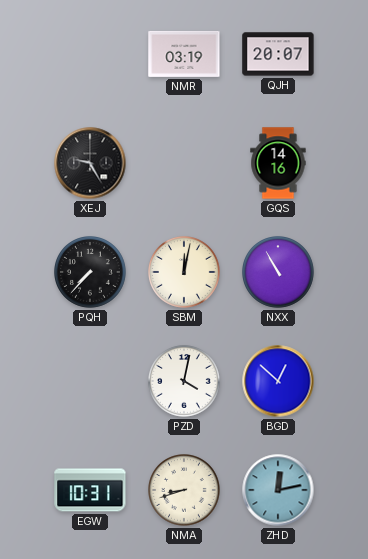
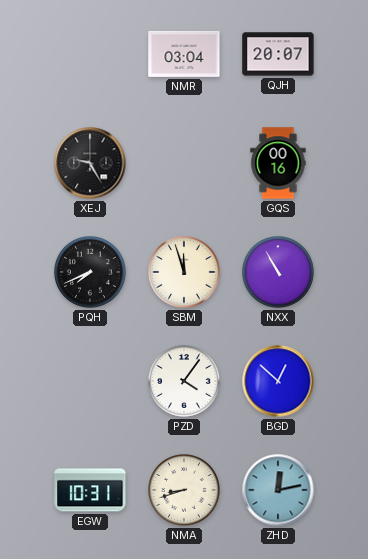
NMR: 03:19 -> 03:04 (184, 54)
GQS: 14:16 -> 00:16 (278, 163)
PQH: 7:37 -> 7:41 (91, 273)
SBM: 12:02 -> 11:57 (185, 273)
PZD: 4:02 -> 4:06 (185, 382)
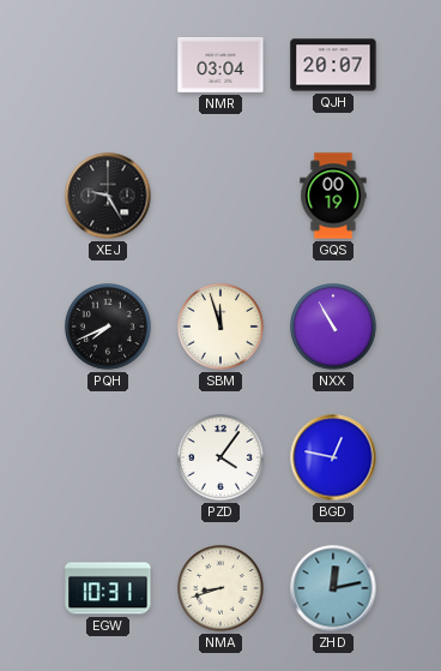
GQS: 00:16 -> 00:19 (333, 196)
BGD: 12:52 -> 12:47 (333, 457)
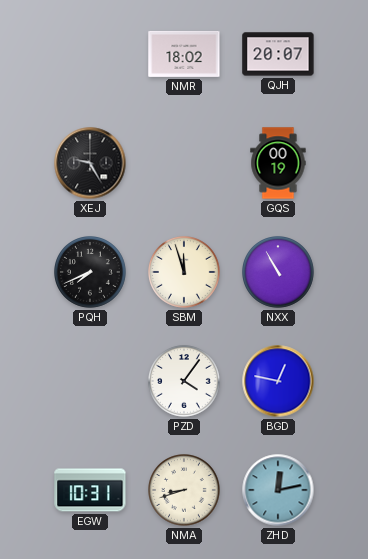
NMR: 03:04 -> 18:02 (184, 54)
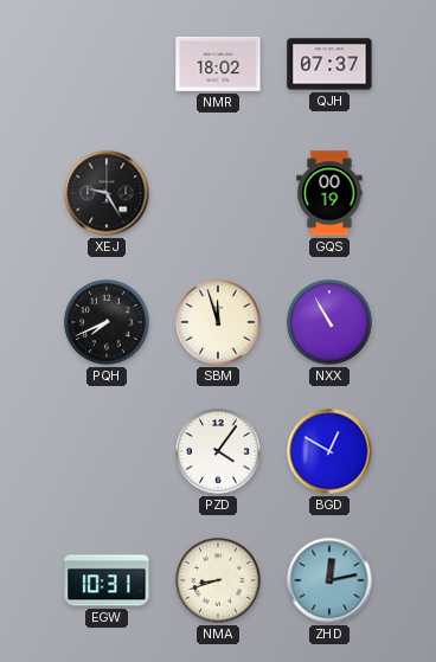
QJH: 20:07 -> 07:37 (329, 64)
BGD: 12:47 -> 12:50 (329, 451)
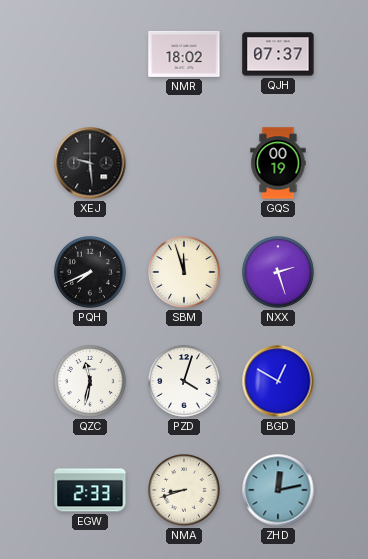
XEJ: 9:25 -> 9:29 (90, 163)
NXX: 10:55 -> 2:27 (279, 273)
QZC: none -> 11:32 (91, 382)
PZD: 4:06 -> 4:03 (185, 382)
EGW: 10:31 -> 2:33 (90, 490)
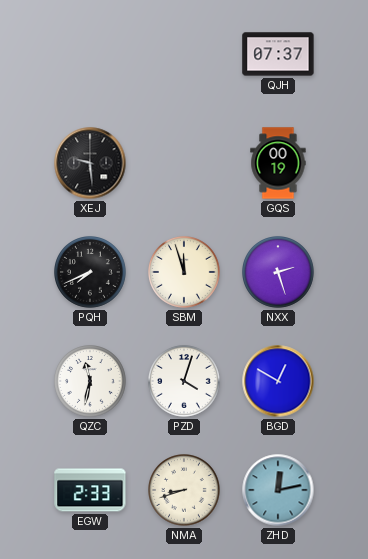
NMR: 18:02 -> none (184, 54)
